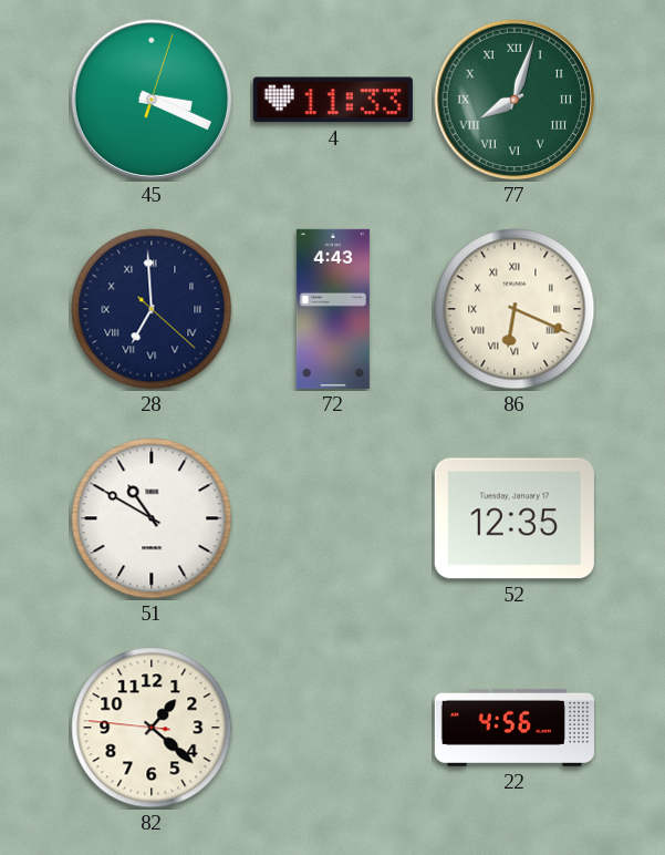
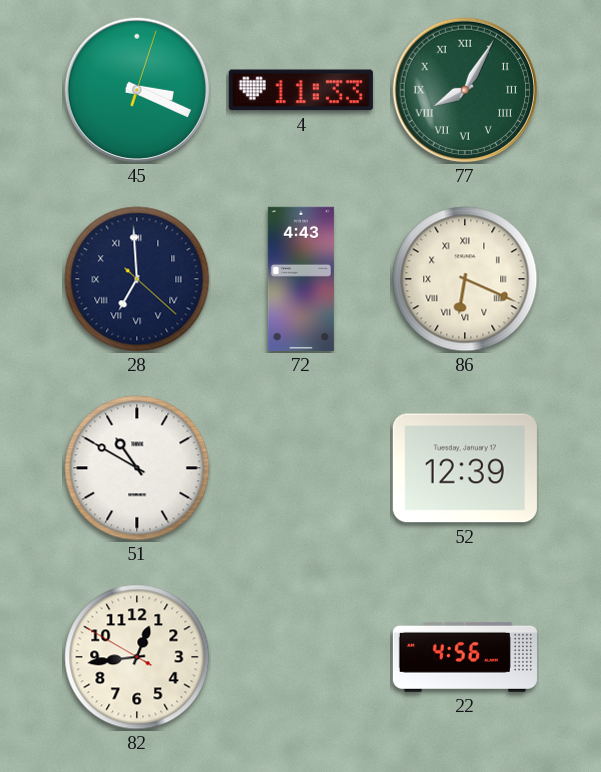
77: 8:03 -> 8:05 (465, 90)
52: 12:35 -> 12:39 (465, 468)
82: 1:21 -> 12:43 (137, 657)
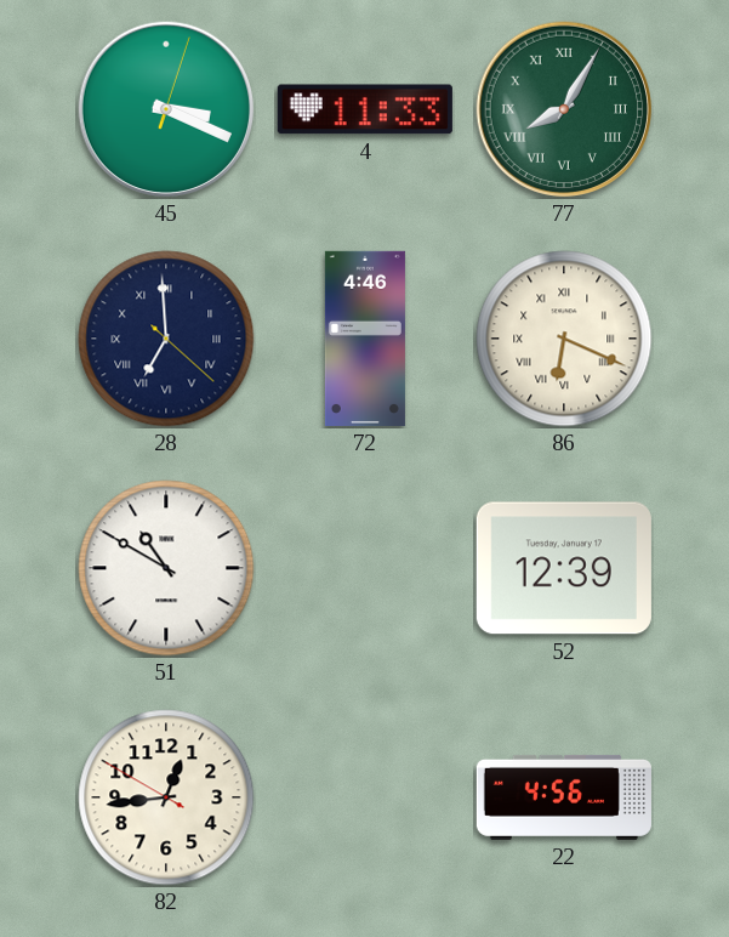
72: 4:43 -> 4:46 (365, 339)
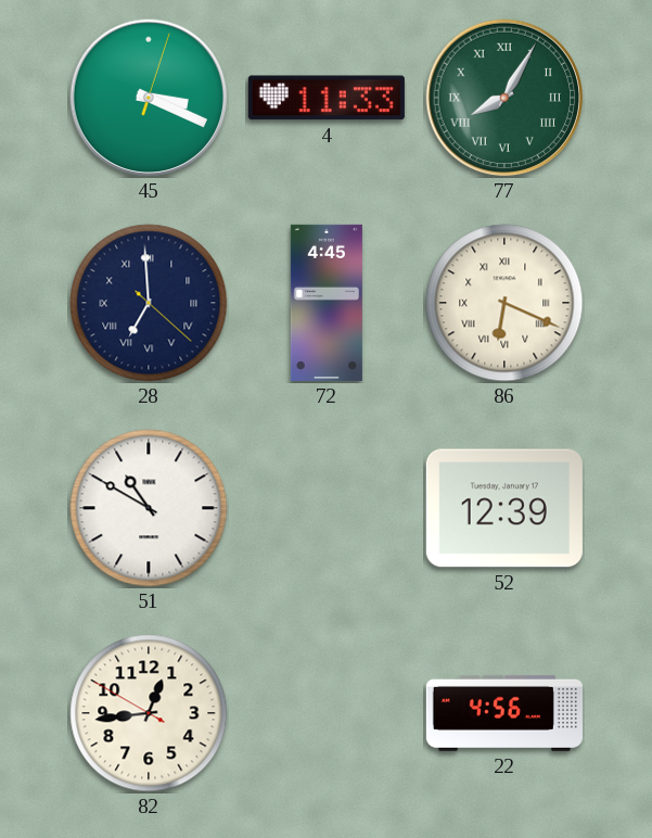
72: 4:46 -> 4:45 (327, 303)
